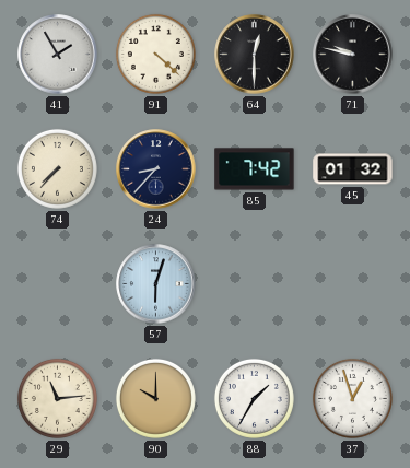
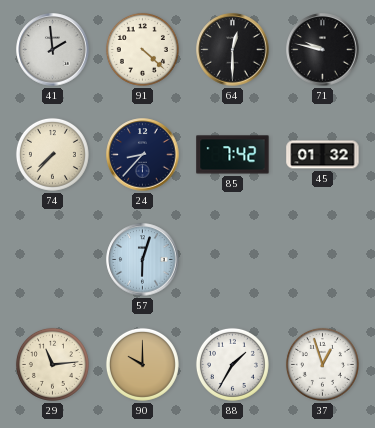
41: 1:55 -> 1:59 (53, 50)
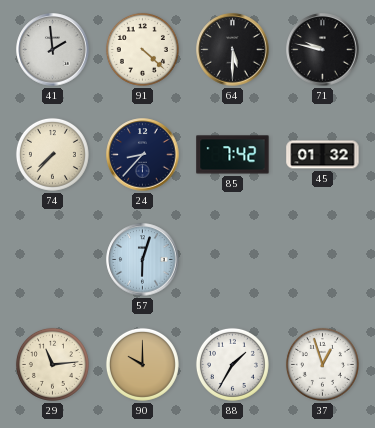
64: 12:30 -> 5:30 (233, 50)
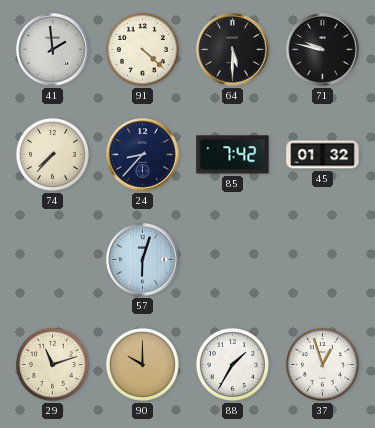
29: 11:14 -> 11:12 (52, 364)
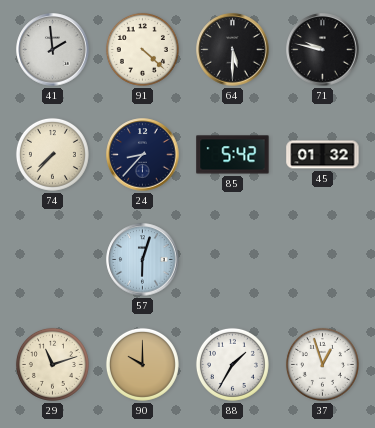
85: 7:42 -> 5:42 (233, 155)
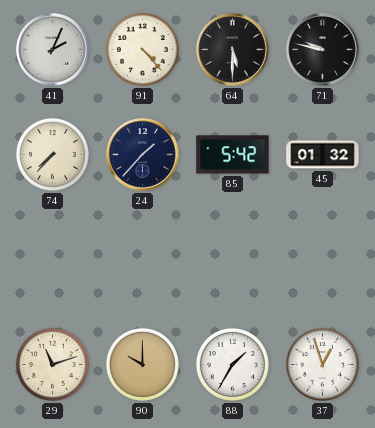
41: 1:59 -> 2:04 (53, 50)
91: 4:22 -> 4:23 (142, 49)
24: 8:37 -> 1:37 (143, 155)
57: 6:03 -> none (143, 260)
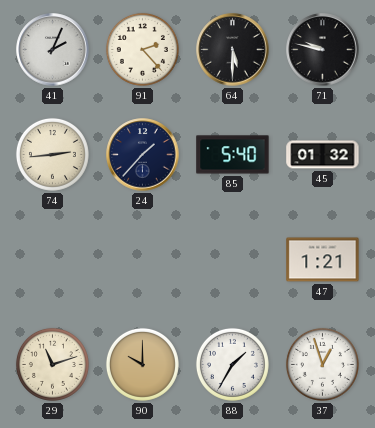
91: 4:23 -> 2:23 (142, 49)
74: 7:37 -> 2:44 (52, 154)
85: 5:42 -> 5:40 (233, 155)
47: none -> 1:21 (323, 260)
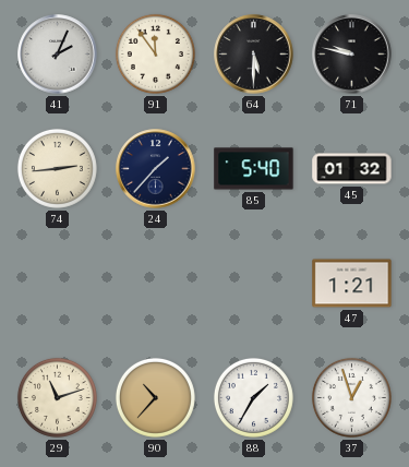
91: 2:23 -> 11:54 (155, 53)
90: 10:00 -> 10:37 (155, 397)
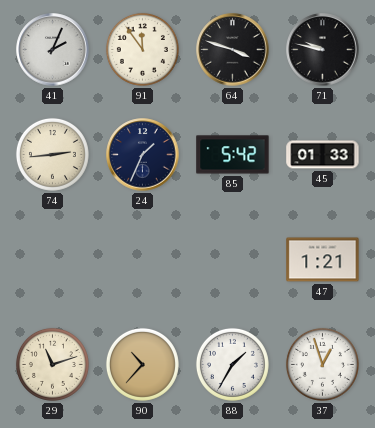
64: 5:30 -> 3:48 (233, 50)
24: 1:37 -> 1:34 (143, 155)
85: 5:40 -> 5:42 (233, 155)
45: 01:32 -> 01:33 (323, 155)
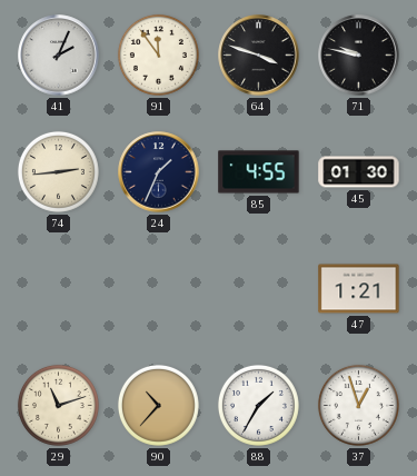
85: 5:42 -> 4:55 (259, 172)
45: 01:33 -> 01:30 (359, 172)
